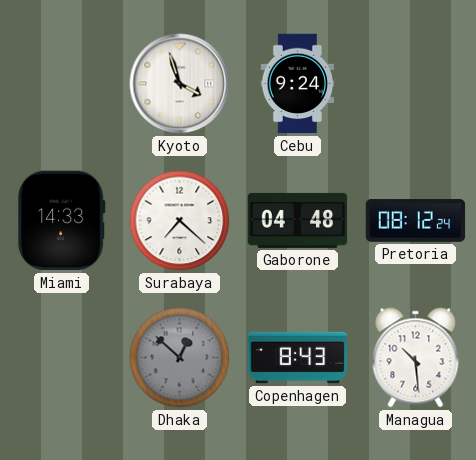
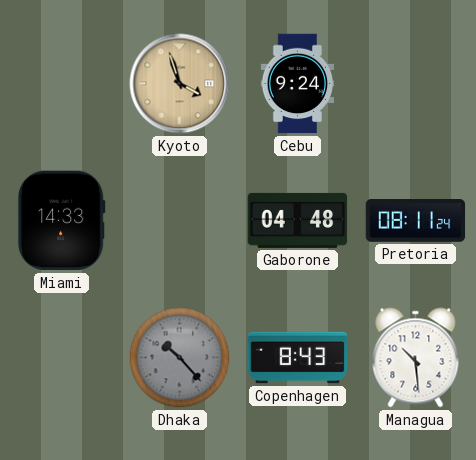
Kyoto dial: white -> champagne (180, 84)
Surabaya: 7:22 -> none (180, 221)
Pretoria: 08:12 -> 08:11 (416, 221)
Dhaka: 12:52 -> 10:23 (180, 358)
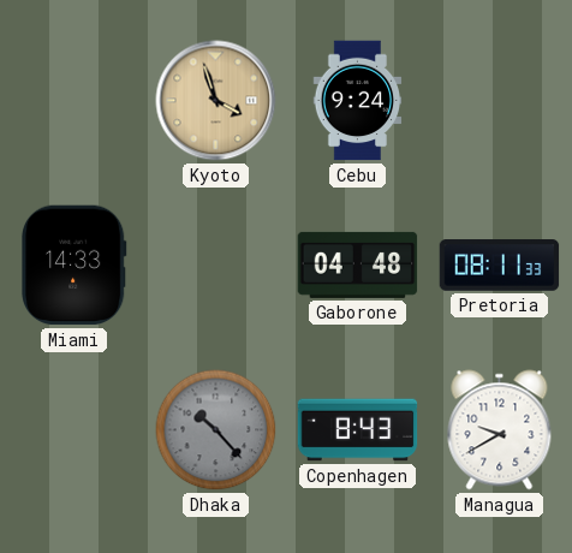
Pretoria: 08:11:24 -> 08:11:33 (500, 266)
Managua: 10:29 -> 9:40 (500, 430)
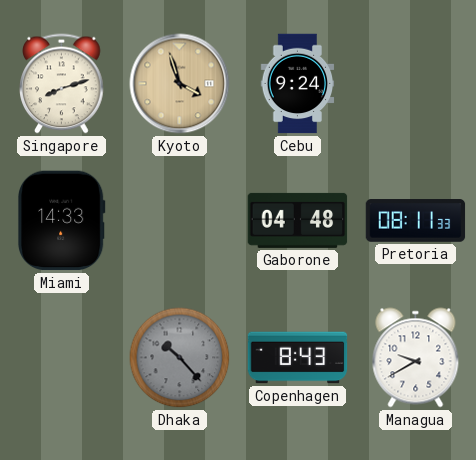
Singapore: none -> 8:12 (62, 84)
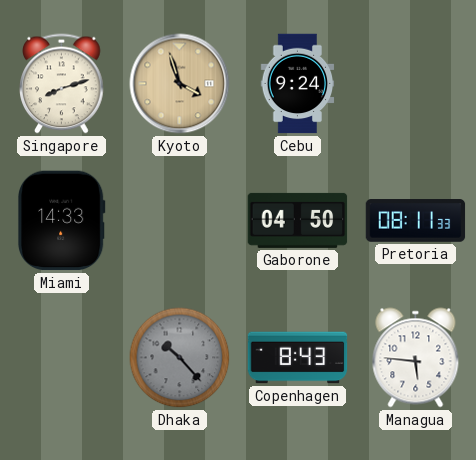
Gaborone: 04:48 -> 04:50 (298, 220)
Managua: 9:40 -> 5:46 (416, 358)
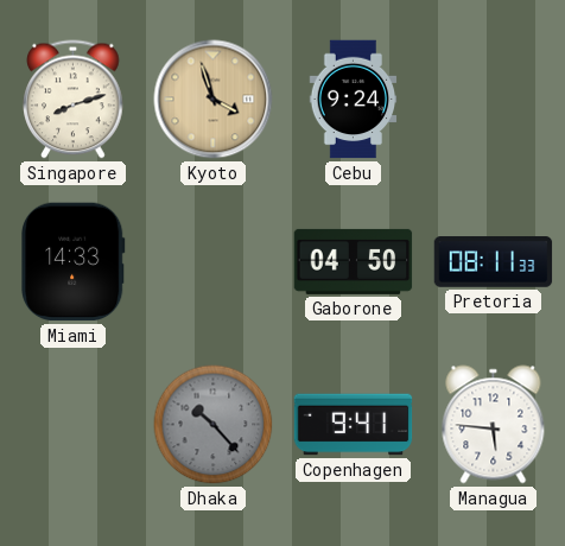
Copenhagen: 8:43 -> 9:41 (354, 425)
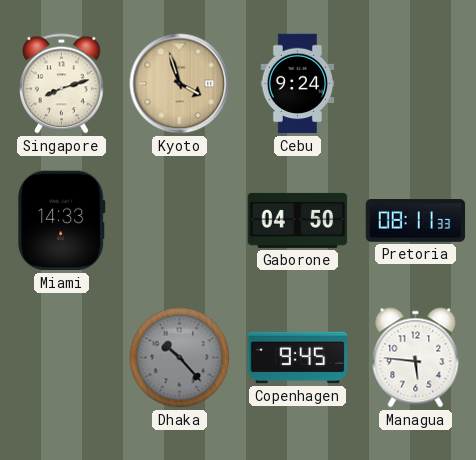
Copenhagen: 9:41 -> 9:45 (298, 358)
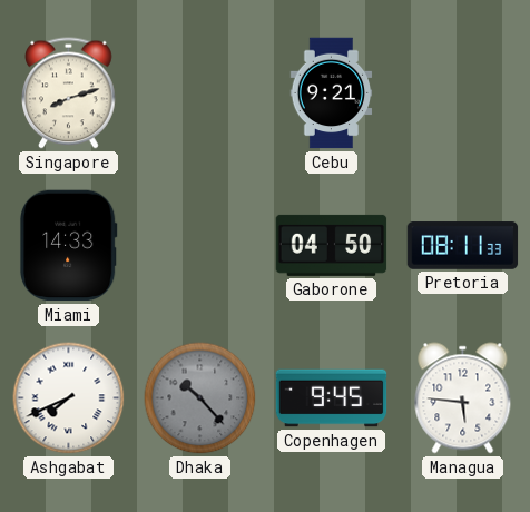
Kyoto: 3:57 -> none (180, 84)
Cebu: 9:24 -> 9:21 (332, 93)
Ashgabat: none -> 7:41 (69, 398)
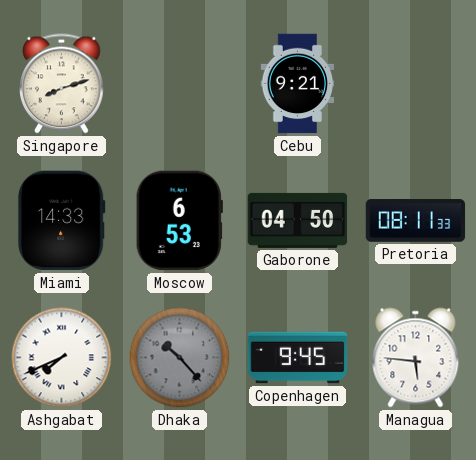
Moscow: none -> 6:53 (179, 221)
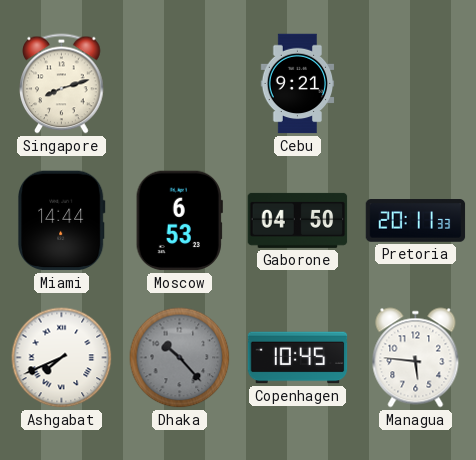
Miami: 14:33 -> 14:44 (62, 221)
Pretoria: 08:11 -> 20:11 (416, 221)
Copenhagen: 9:45 -> 10:45 (298, 358)
